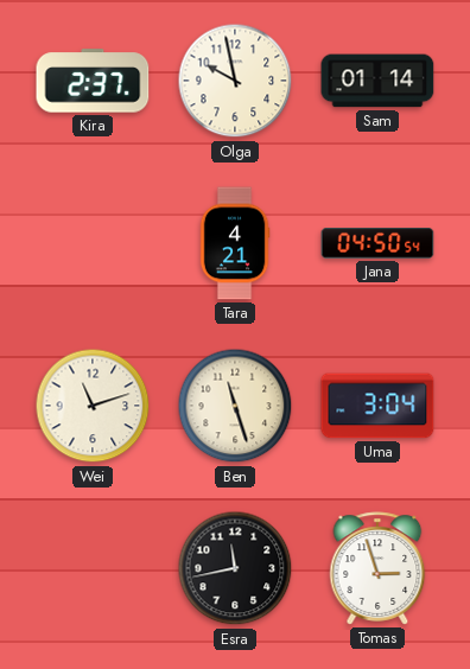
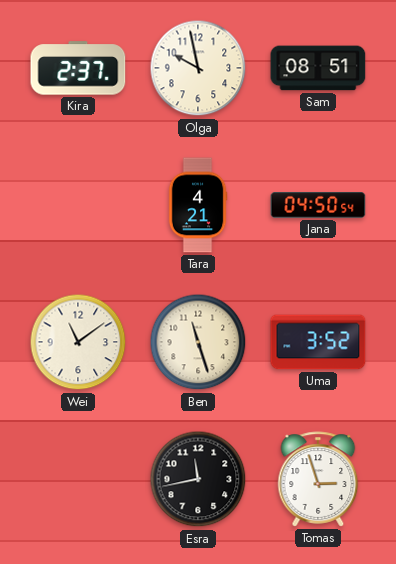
Sam: 01:14 -> 08:51 (318, 68)
Wei: 11:12 -> 11:09 (78, 342)
Uma: 3:04 -> 3:52 (318, 342)
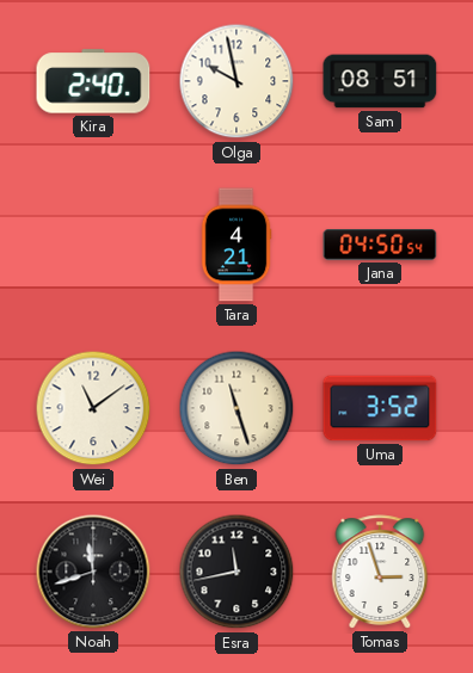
Kira: 2:37 -> 2:40 (93, 81)
Noah: none -> 11:42 (93, 572)
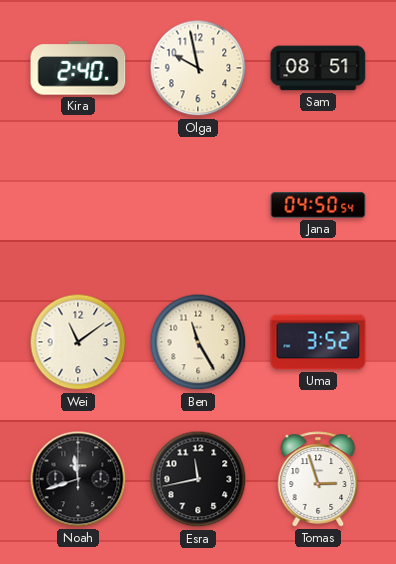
Tara: 4:21 -> none (236, 245)
Ben: 11:27 -> 11:25 (198, 342)
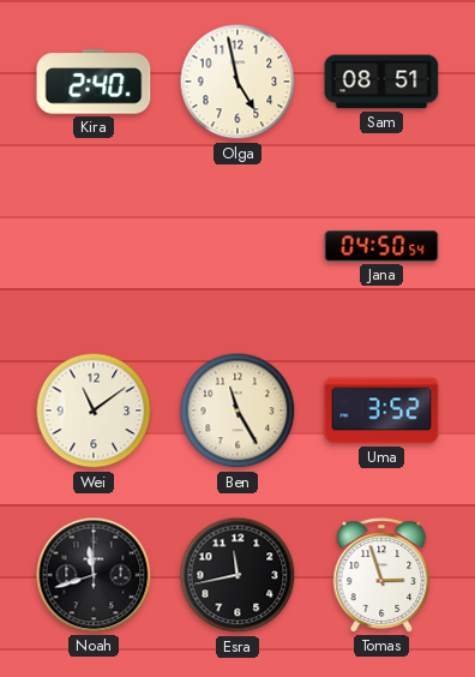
Olga: 9:58 -> 4:58 (237, 82)
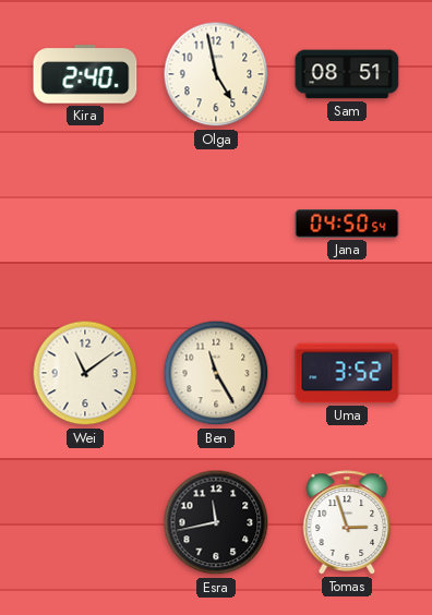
Noah: 11:42 -> none (94, 575)
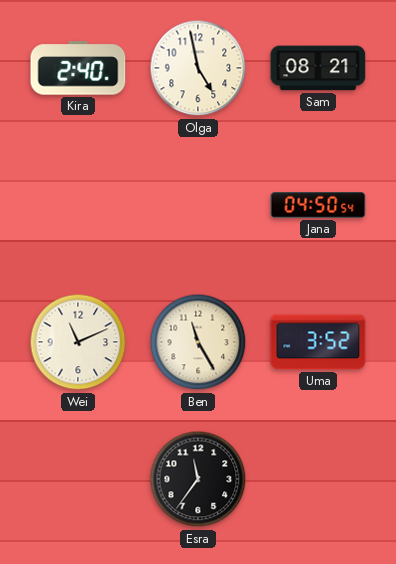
Sam: 08:51 -> 08:21 (318, 68)
Wei: 11:09 -> 11:11 (78, 342)
Esra: 11:43 -> 11:36 (198, 479)
Tomas: 2:57 -> none (347, 522)
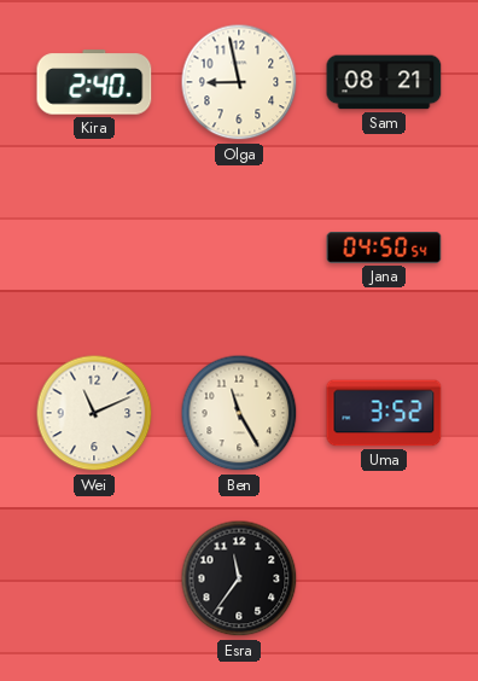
Olga: 4:58 -> 8:58 (239, 82)
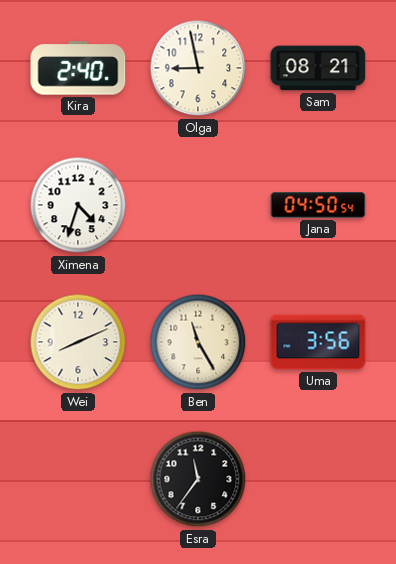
Ximena: none -> 4:33 (78, 205)
Wei: 11:11 -> 8:11 (78, 342)
Uma: 3:52 -> 3:56 (318, 342)
